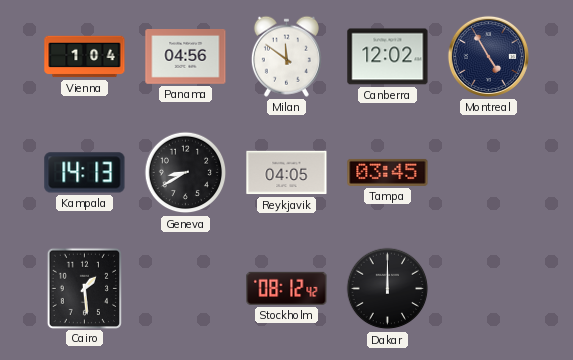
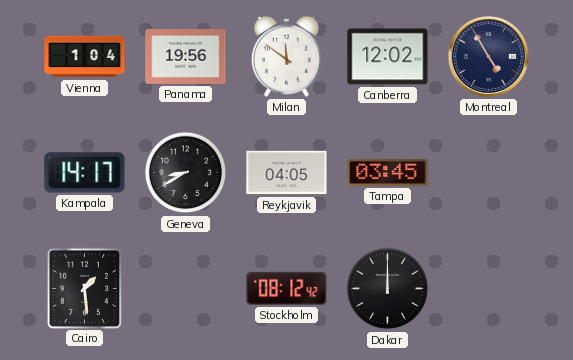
Panama: 04:56 -> 19:56 (186, 57)
Kampala: 14:13 -> 14:17 (85, 173)
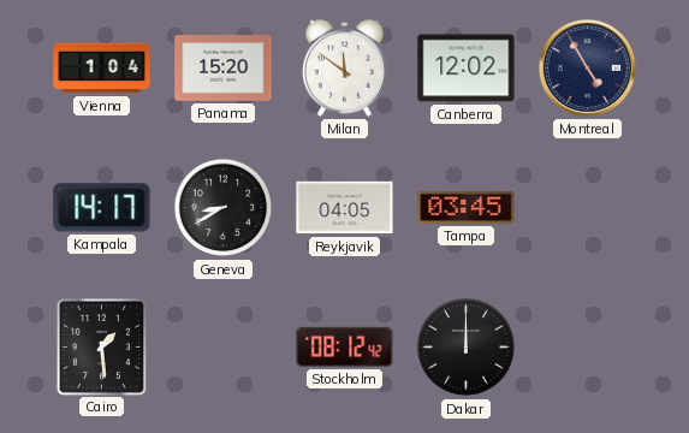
Panama: 19:56 -> 15:20 (224, 69)
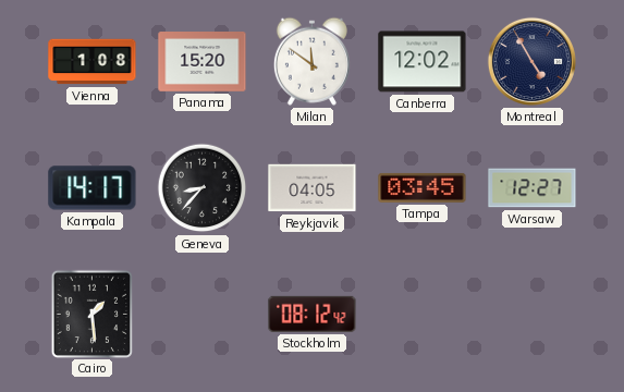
Vienna: 1:04 -> 1:08 (93, 62)
Geneva: 8:40 -> 8:37 (203, 188)
Warsaw: none -> 12:27 (533, 188)
Dakar: 12:00 -> none (467, 348)
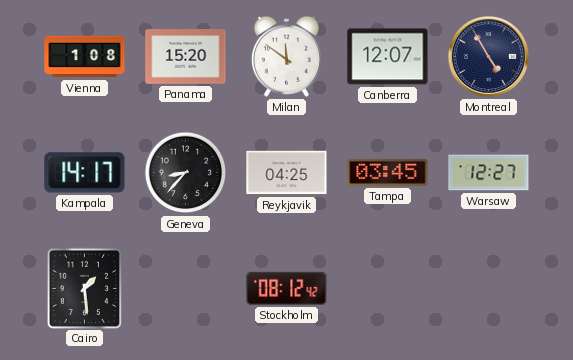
Canberra: 12:02 -> 12:07 (388, 57)
Reykjavik: 04:05 -> 04:25 (287, 173)
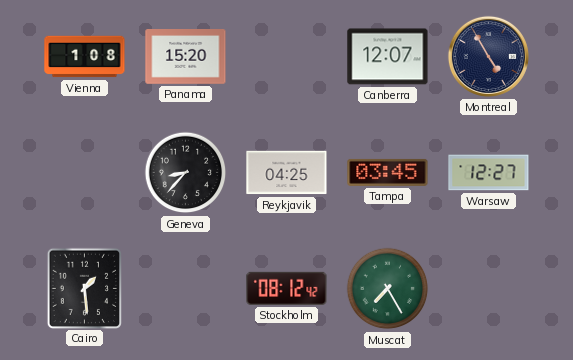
Milan: 11:51 -> none (286, 56)
Kampala: 14:17 -> none (85, 173)
Muscat: none -> 7:25 (388, 289)
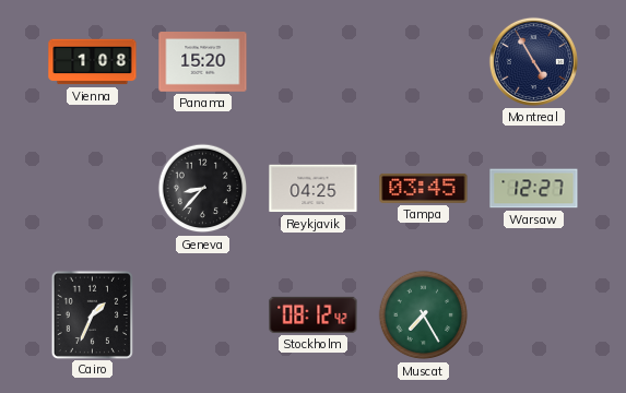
Canberra: 12:07 -> none (388, 57)
Cairo: 1:29 -> 1:34 (92, 314)
